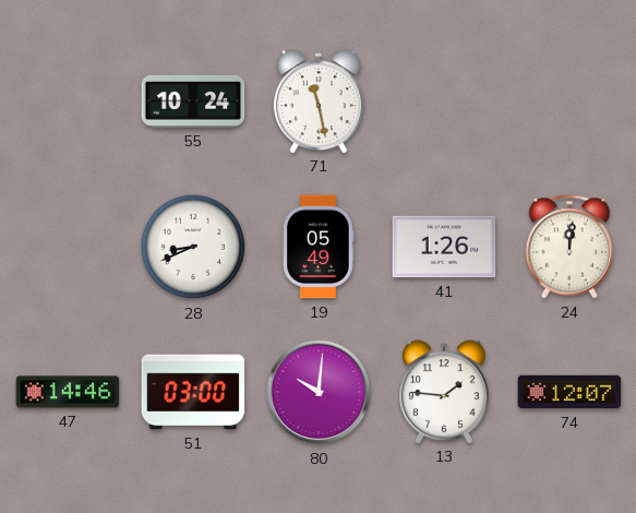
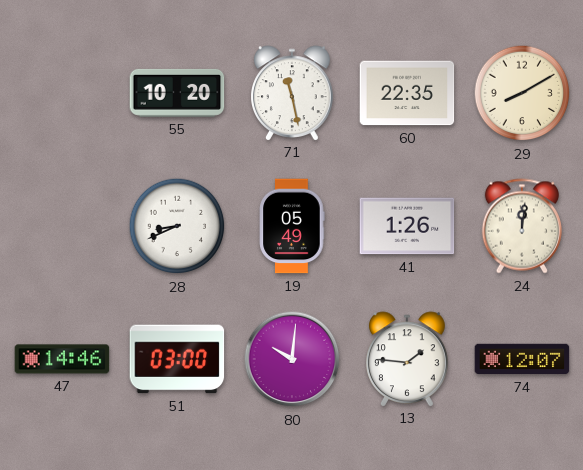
55: 10:24 -> 10:20 (177, 93)
60: none -> 22:35 (407, 93)
29: none -> 8:10 (522, 93)
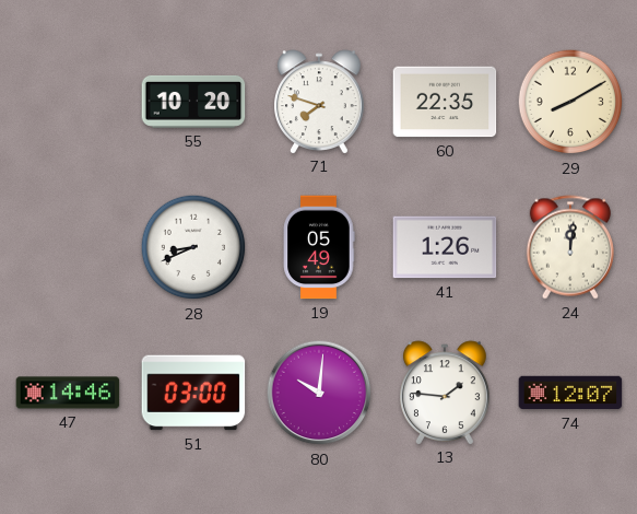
71: 11:28 -> 7:48 (320, 102)
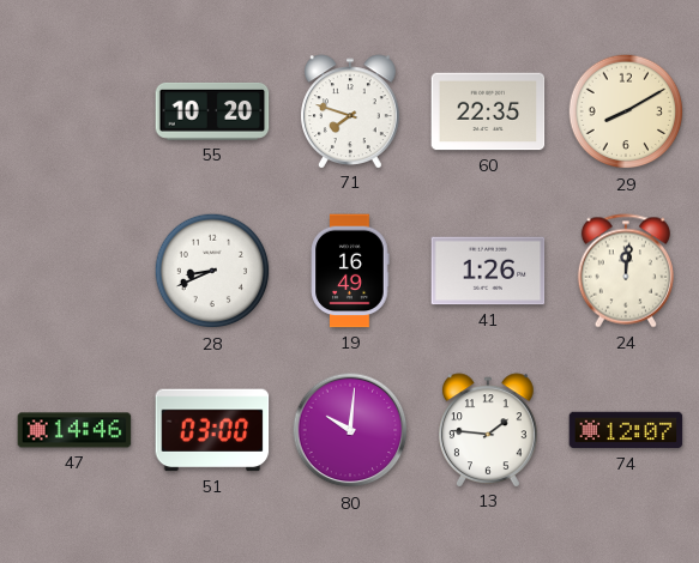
19: 05:49 -> 16:49 (350, 271)
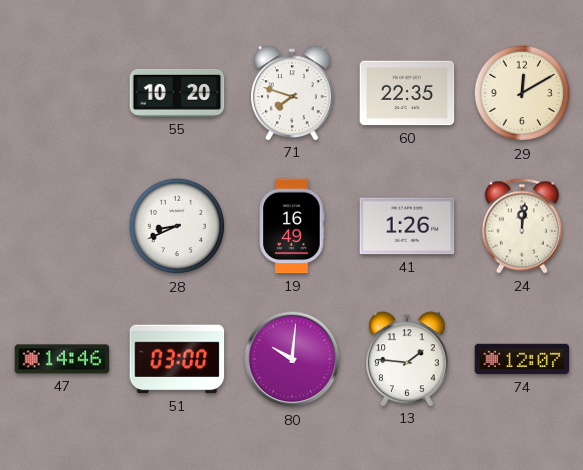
29: 8:10 -> 12:10 (522, 93)
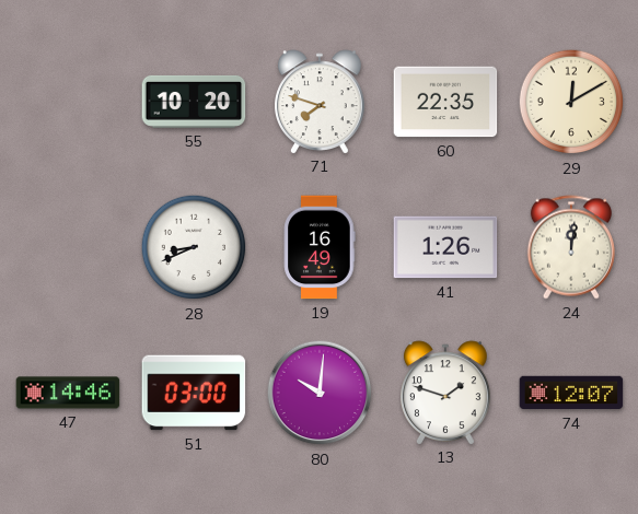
13: 1:46 -> 1:48 (446, 393)
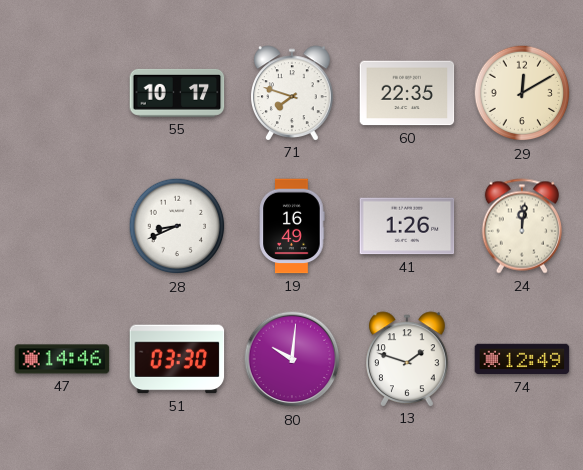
55: 10:20 -> 10:17 (177, 93)
51: 03:00 -> 03:30 (177, 359)
74: 12:07 -> 12:49 (522, 359)
